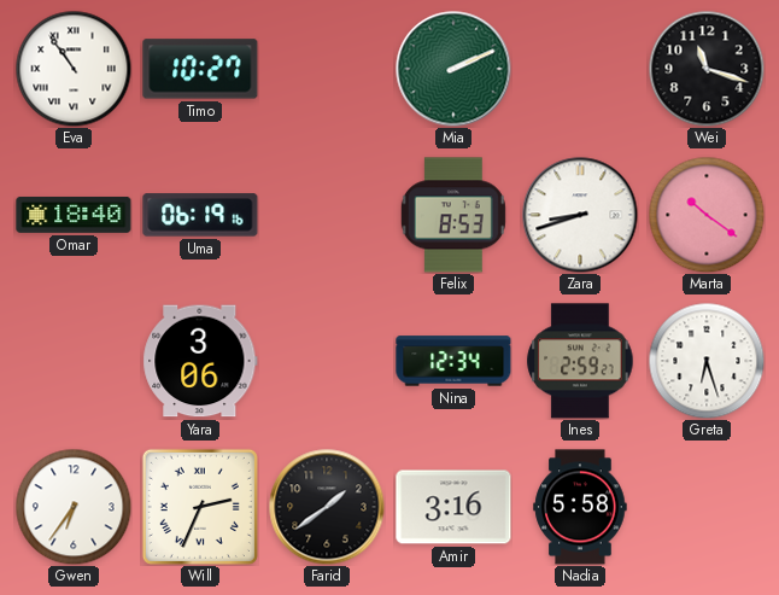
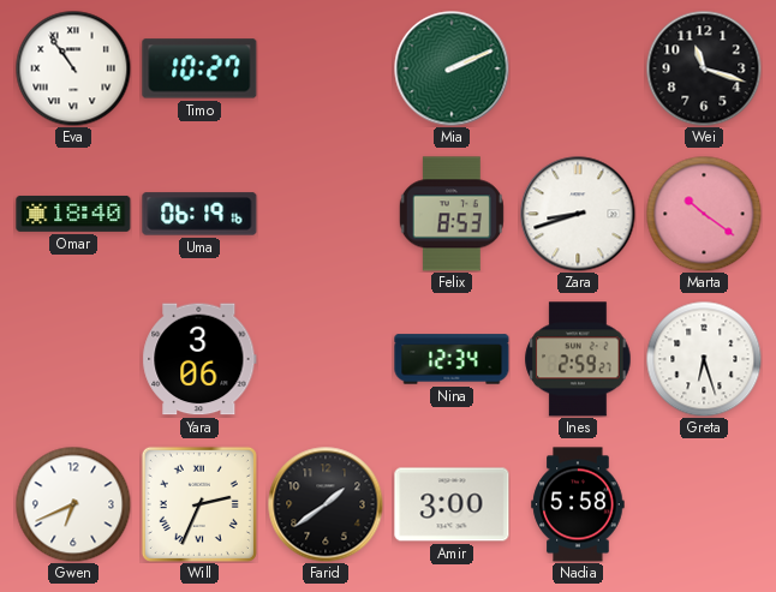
Gwen: 6:36 -> 6:41 (73, 504)
Amir: 3:16 -> 3:00 (452, 504)
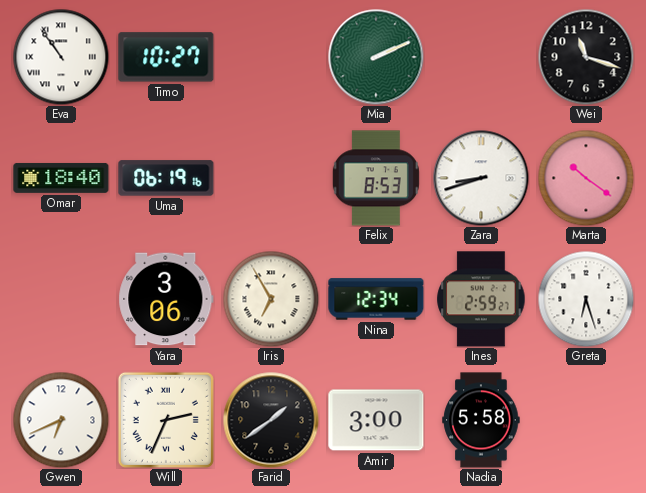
Iris: none -> 6:55 (271, 299)
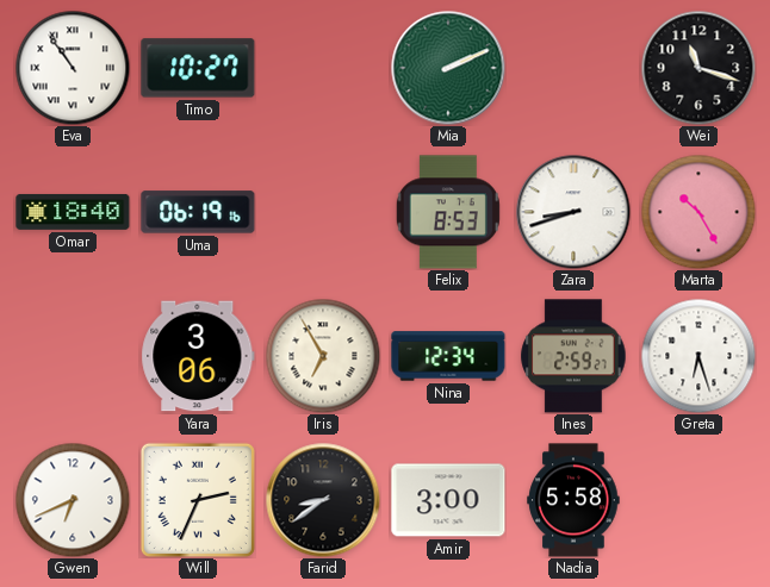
Marta: 10:21 -> 10:25 (698, 212)
Farid: 1:39 -> 8:39 (323, 500)
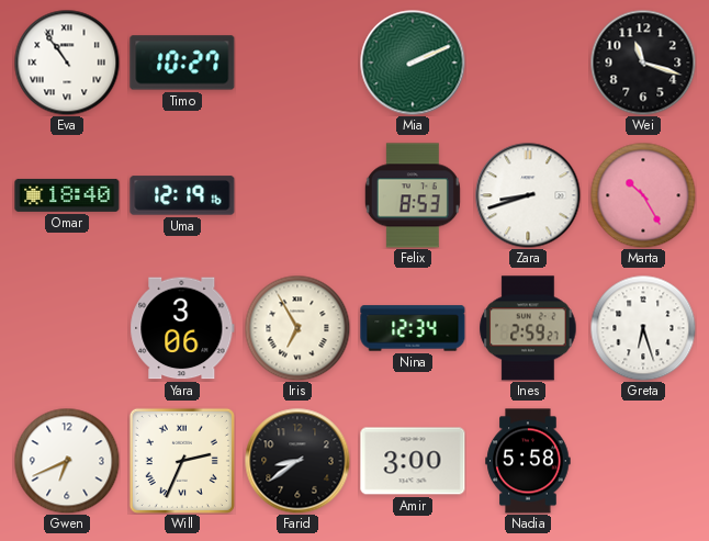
Uma: 06:19 -> 12:19 (182, 195)
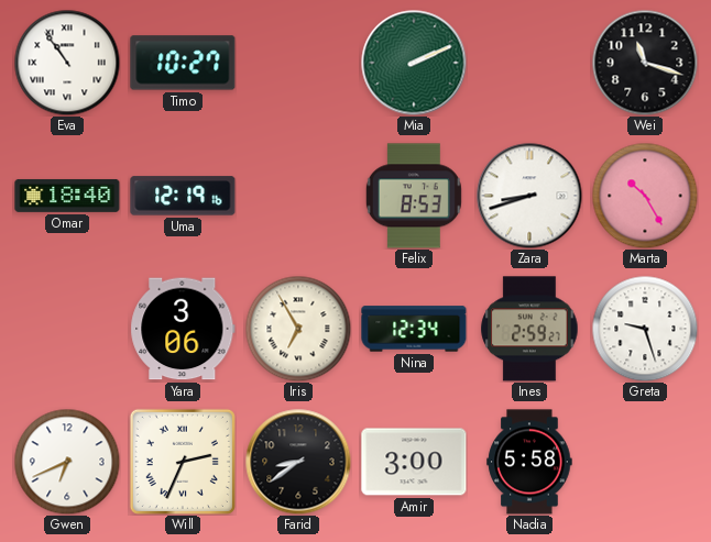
Greta: 6:27 -> 9:27 (645, 329)
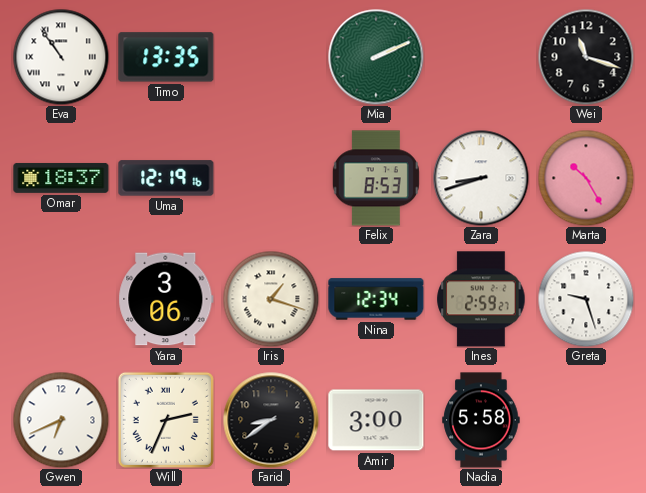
Timo: 10:27 -> 13:35 (166, 57)
Omar: 18:40 -> 18:37 (61, 178)
Iris: 6:55 -> 1:18 (271, 299)
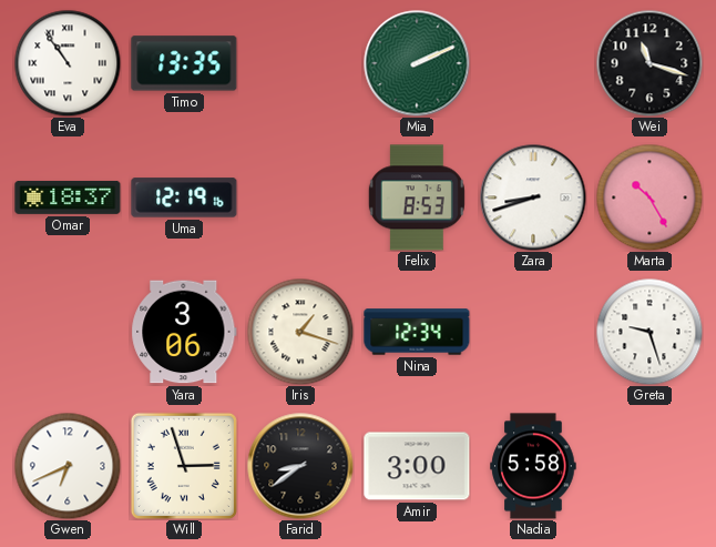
Ines: 2:59 -> none (481, 299)
Will: 2:34 -> 2:57 (184, 466)
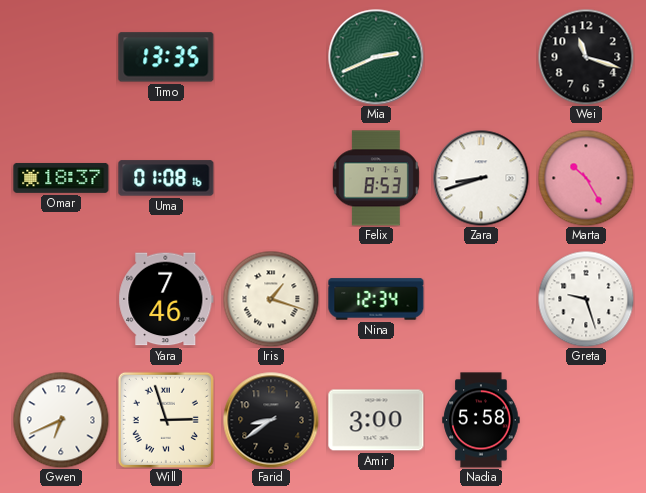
Eva: 10:54 -> none (68, 63)
Mia: 2:11 -> 2:41 (376, 57)
Uma: 12:19 -> 01:08 (166, 178)
Yara: 3:06 -> 7:46 (166, 299)
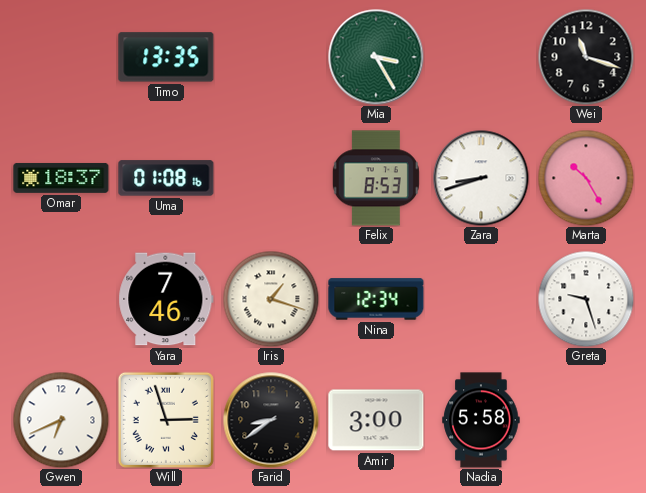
Mia: 2:41 -> 3:25 (376, 57)
